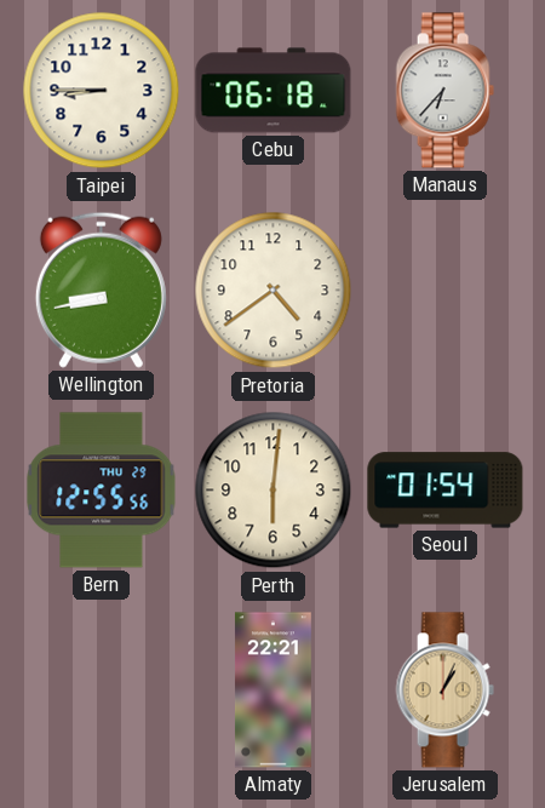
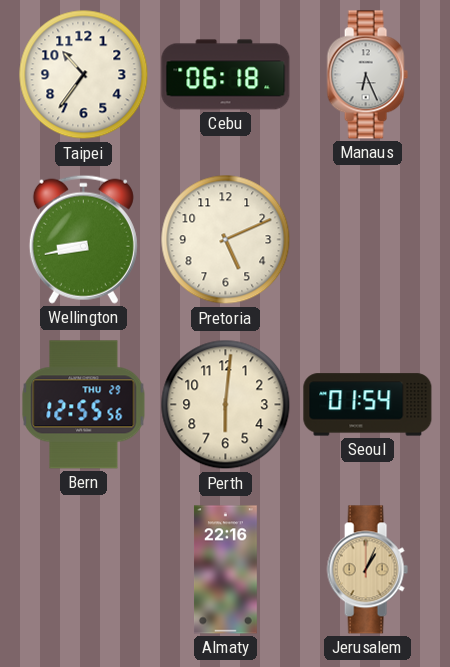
Taipei: 8:45 -> 10:36 (84, 75)
Manaus: 6:37 -> 6:26 (367, 75)
Pretoria: 4:39 -> 5:11 (226, 240)
Almaty: 22:21 -> 22:16 (225, 570)
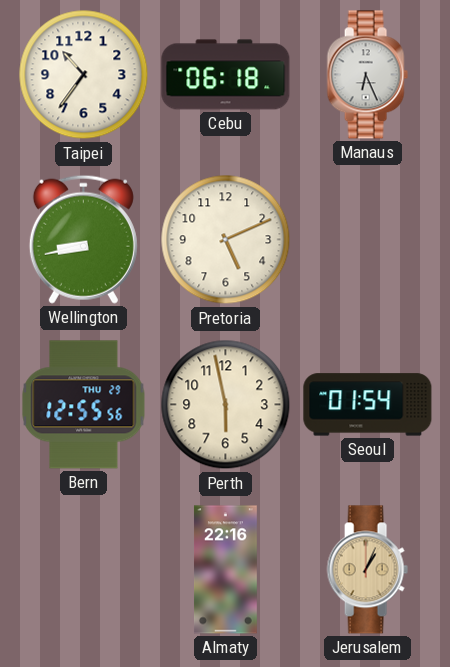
Perth: 6:01 -> 5:58 (226, 405)
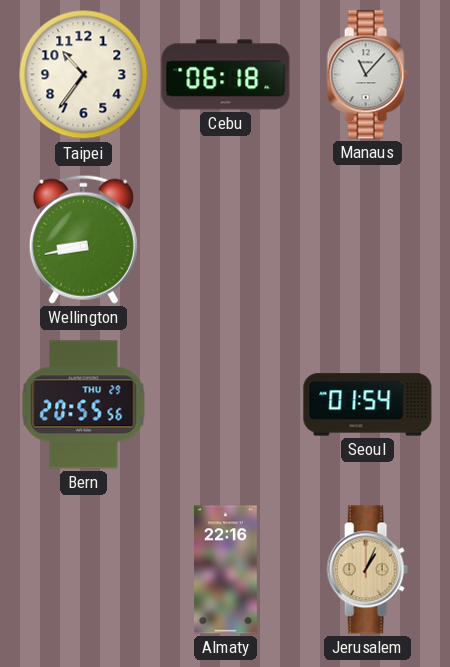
Manaus: 6:26 -> 11:07 (367, 75)
Pretoria: 5:11 -> none (226, 240)
Bern: 12:55 -> 20:55 (84, 405)
Perth: 5:58 -> none (226, 405)
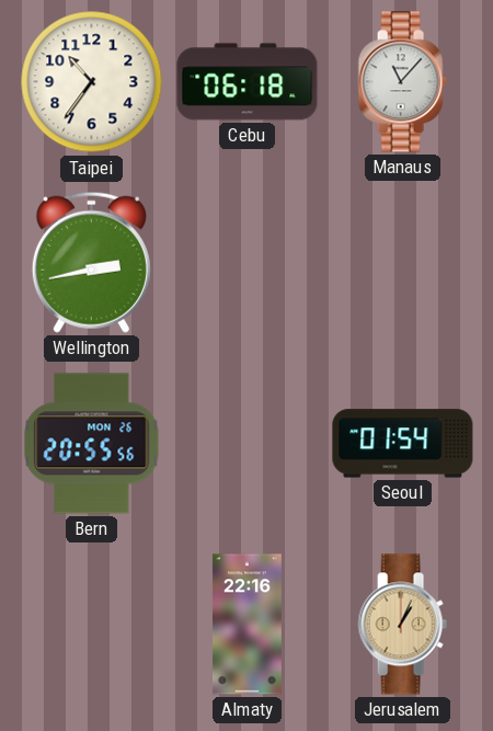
Wellington: 8:43 -> 2:43 (91, 262)
Bern date: THU 29 -> MON 26 (92, 444)
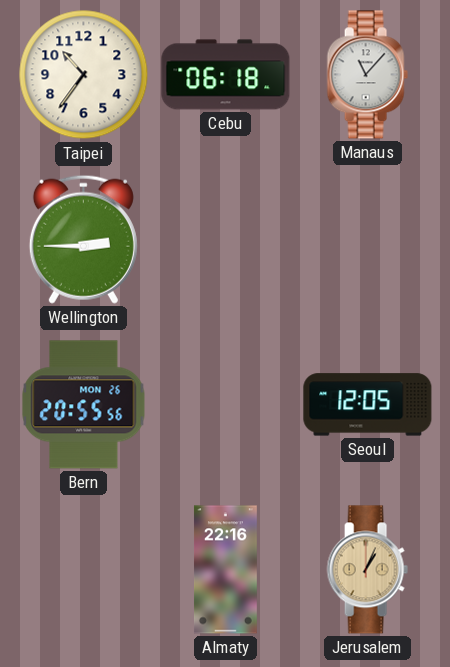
Wellington: 2:43 -> 2:45 (83, 239)
Seoul: 01:54 -> 12:05 (368, 405)
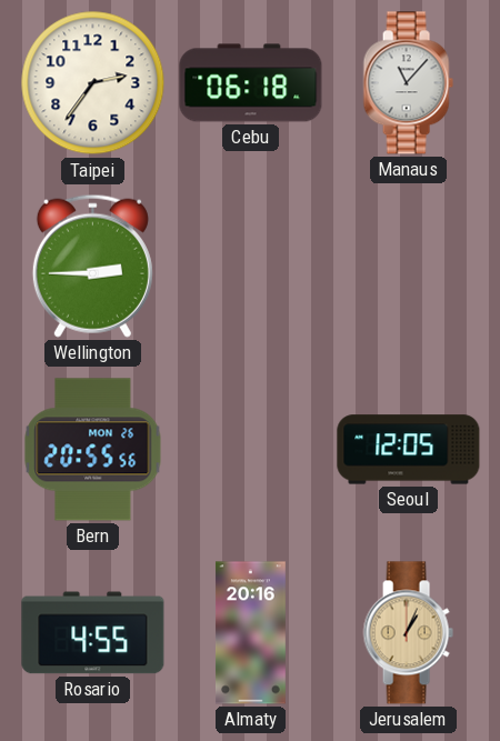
Taipei: 10:36 -> 2:36 (93, 83)
Rosario: none -> 4:55 (93, 633)
Almaty: 22:16 -> 20:16 (250, 633)
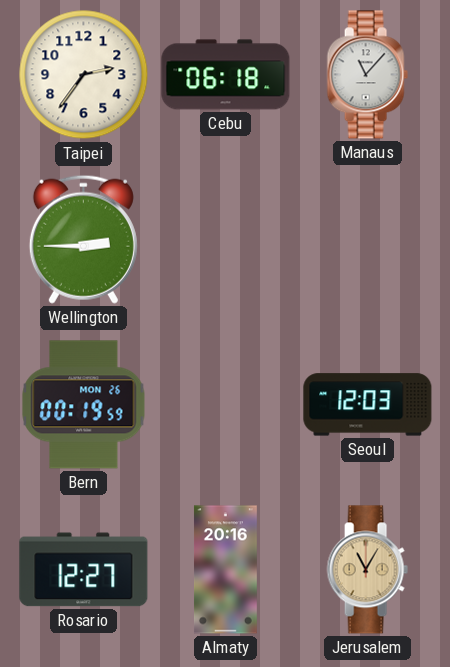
Bern: 20:55 -> 00:19 (84, 405)
Seoul: 12:05 -> 12:03 (368, 405)
Rosario: 4:55 -> 12:27 (84, 570)
Jerusalem: 1:04 -> 11:05 (367, 570)
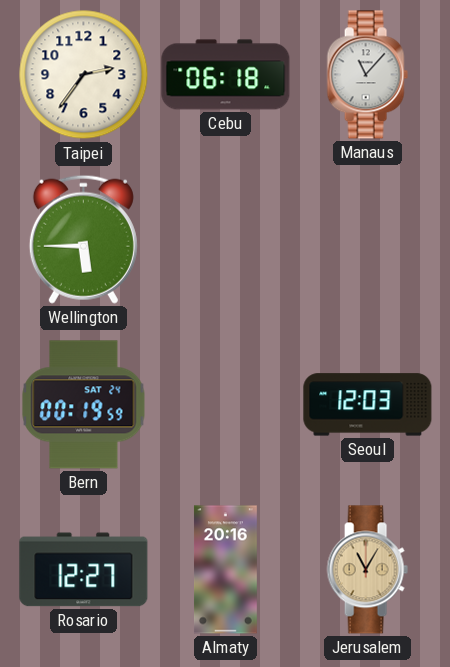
Wellington: 2:45 -> 5:45 (83, 239)
Bern date: MON 26 -> SAT 24 (84, 405)
